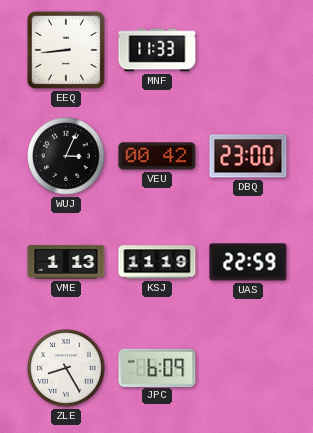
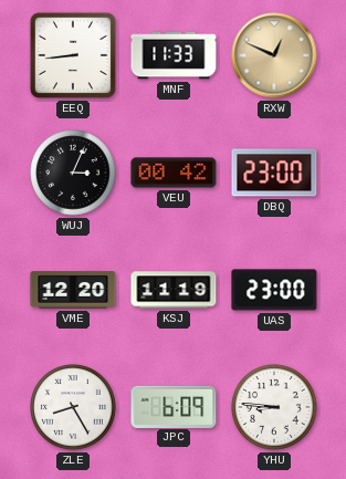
RXW: none -> 12:49 (274, 55)
VME: 1:13 -> 12:20 (73, 290)
UAS: 22:59 -> 23:00 (274, 290)
YHU: none -> 8:46 (274, 407)
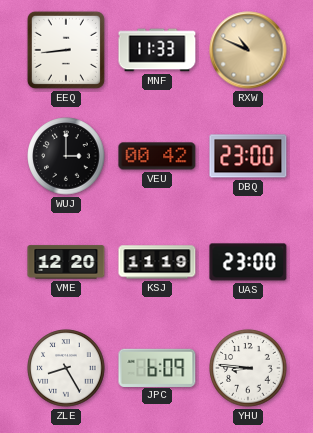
RXW: 12:49 -> 10:49 (248, 50)
WUJ: 3:04 -> 3:00 (66, 156)
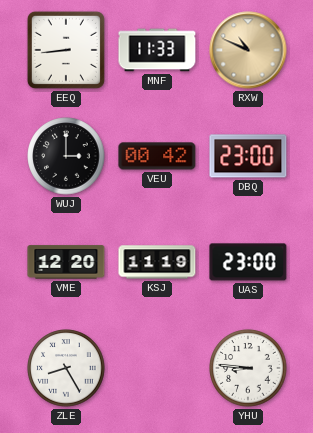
JPC: 6:09 -> none (157, 367)
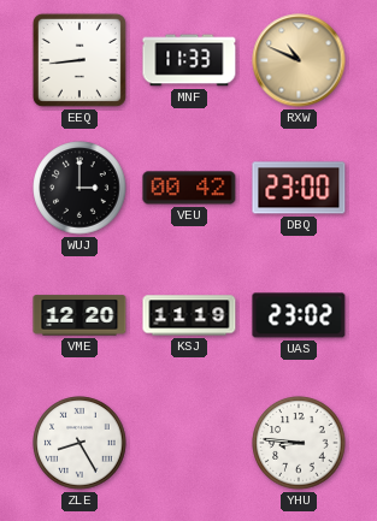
UAS: 23:00 -> 23:02 (299, 315)
